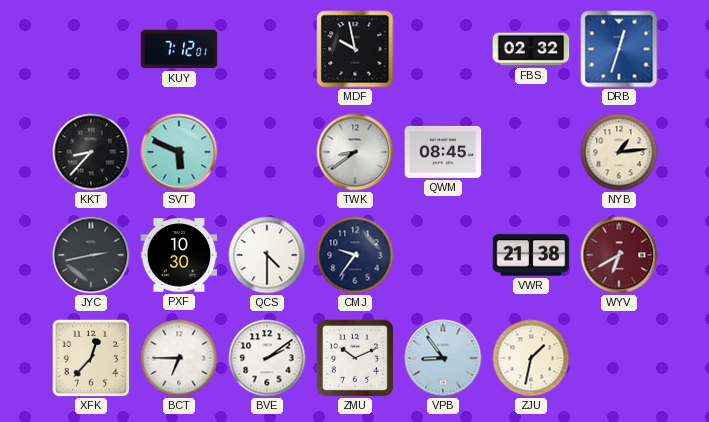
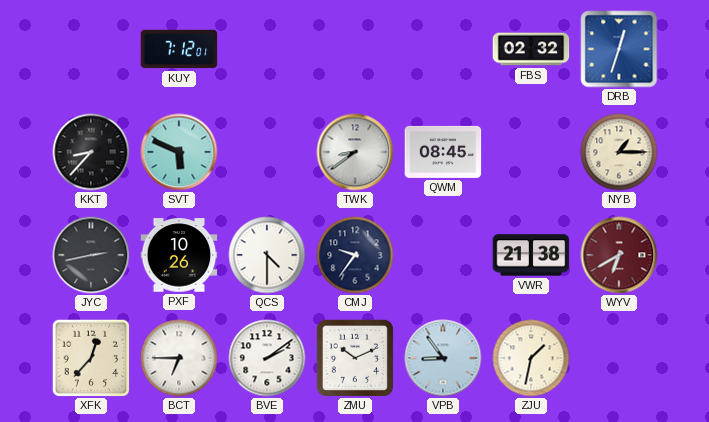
MDF: 9:58 -> none (355, 49)
NYB: 1:14 -> 1:15 (619, 152)
PXF: 10:30 -> 10:26 (179, 255)
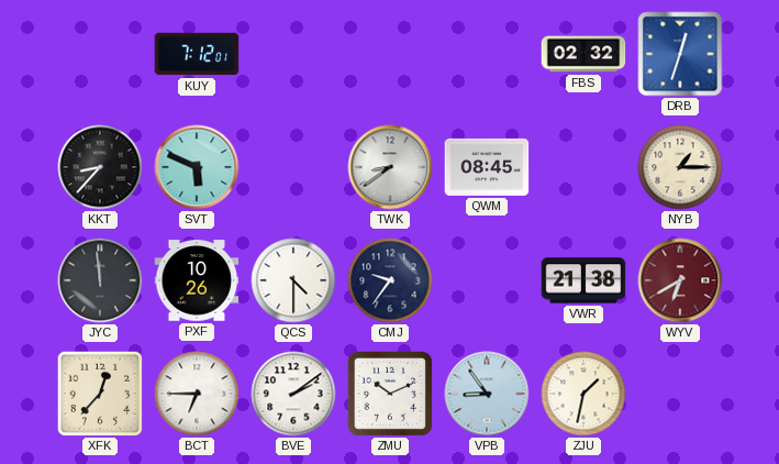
JYC: 2:43 -> 11:59 (100, 280)
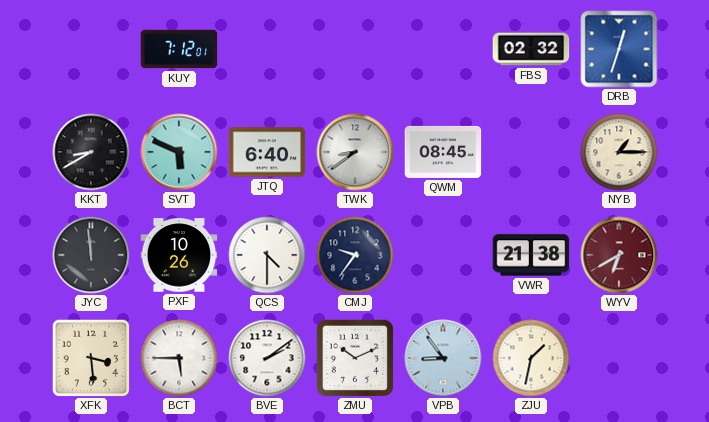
KKT: 8:37 -> 8:40 (91, 152)
JTQ: none -> 6:40 (267, 152)
XFK: 12:37 -> 3:29 (91, 358)
BCT: 6:45 -> 5:45 (179, 358)
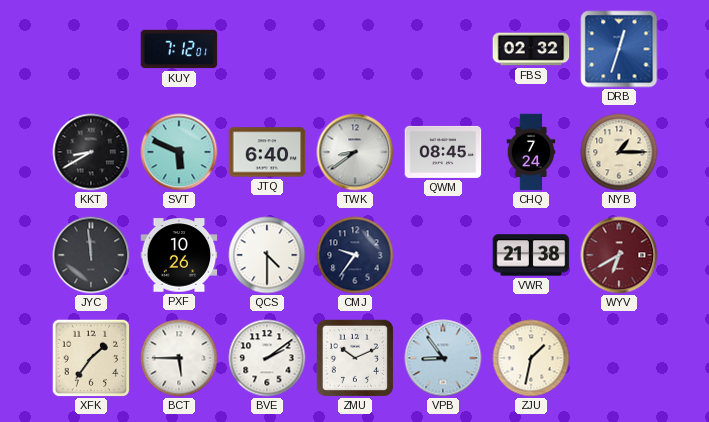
CHQ: none -> 7:24 (531, 152)
XFK: 3:29 -> 1:36 (91, 358)
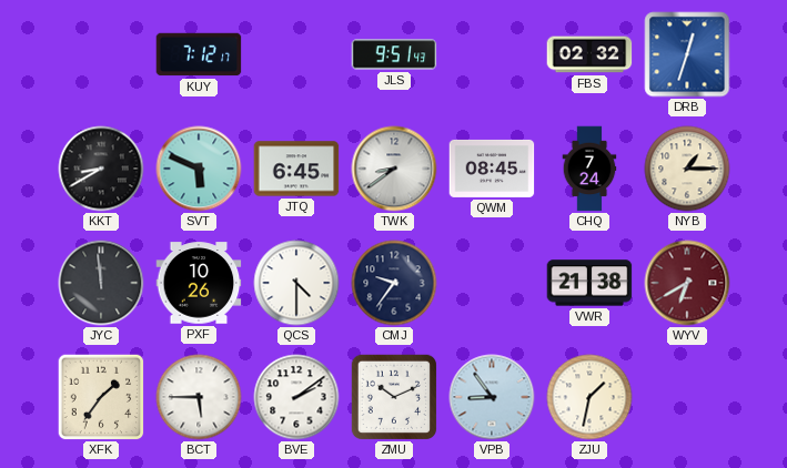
KUY: 7:12:01 -> 7:12:17 (199, 54)
JLS: none -> 9:51 (394, 54)
JTQ: 6:40 -> 6:45 (296, 169)
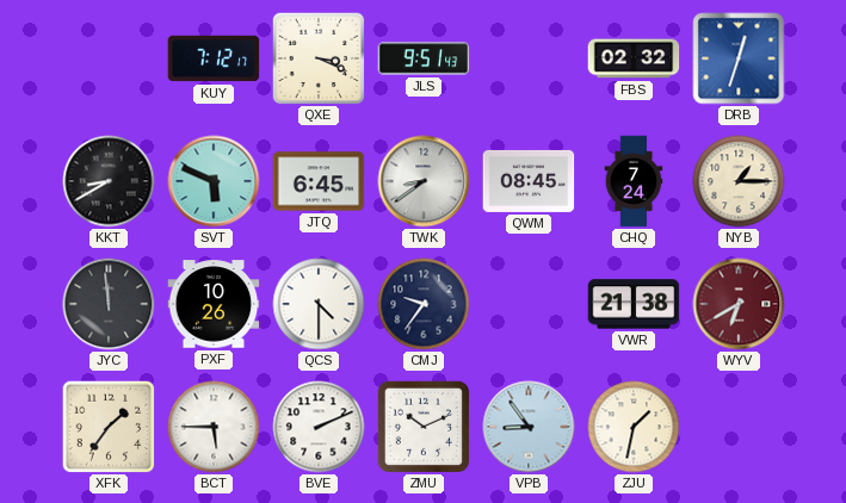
QXE: none -> 3:19 (319, 58)
BVE: 2:09 -> 2:11 (319, 427)
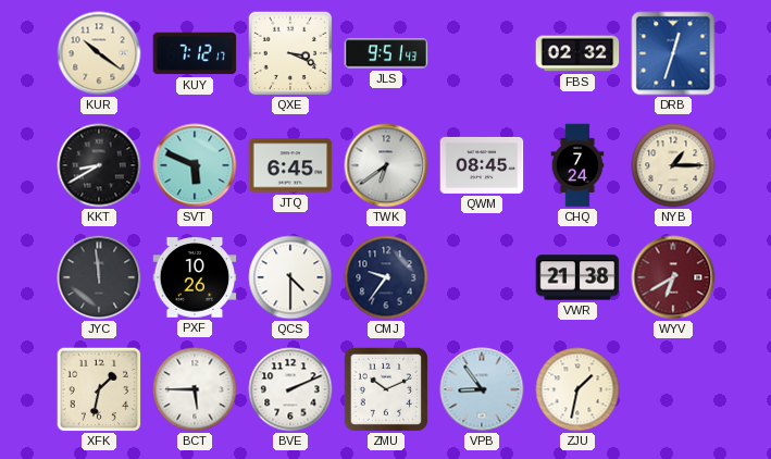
KUR: none -> 10:21 (99, 53)
TWK: 8:39 -> 6:39 (386, 165)
XFK: 1:36 -> 1:32 (99, 389)
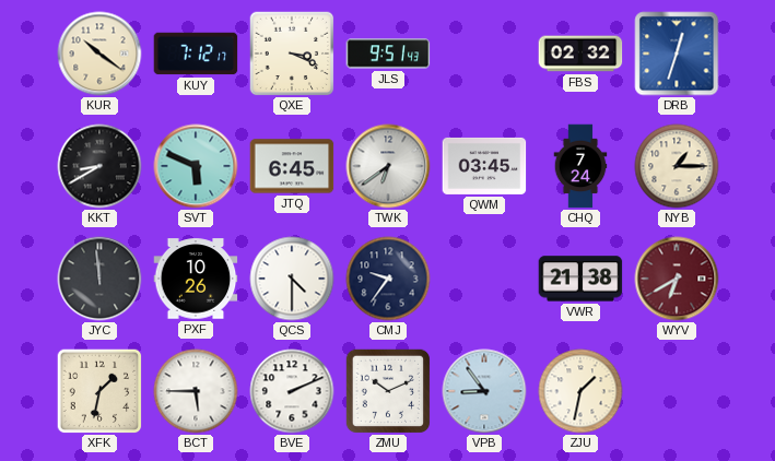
QWM: 08:45 -> 03:45 (484, 166)
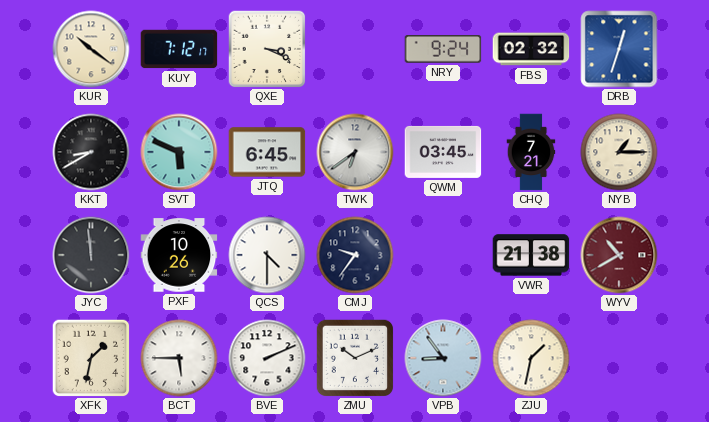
JLS: 9:51 -> none (388, 54)
NRY: none -> 9:24 (443, 49)
CHQ: 7:24 -> 7:21 (531, 152)
WYV: 6:40 -> 10:40 (619, 255)
